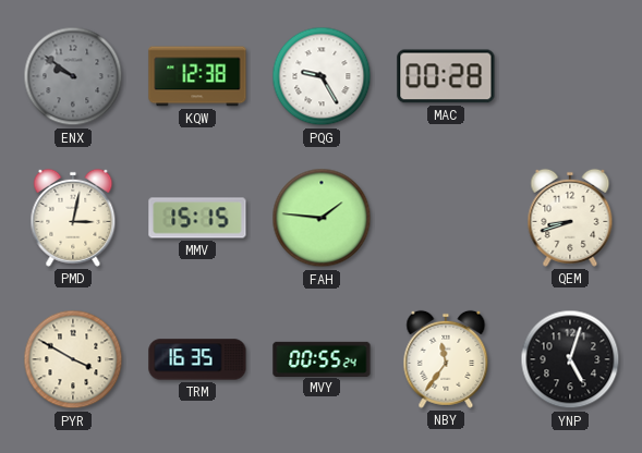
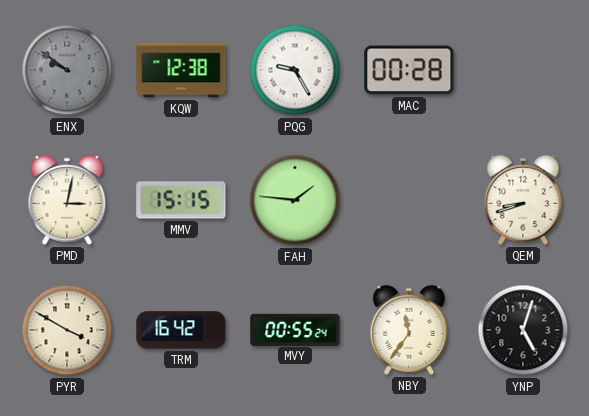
TRM: 16:35 -> 16:42 (181, 330)
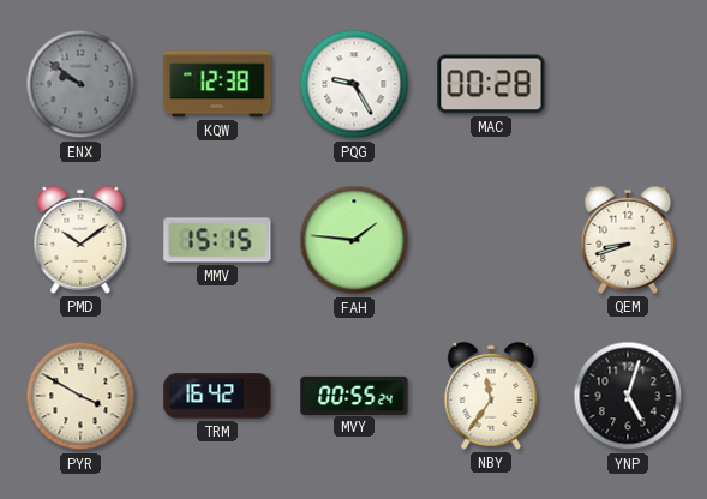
PMD: 3:02 -> 10:09 (80, 240)
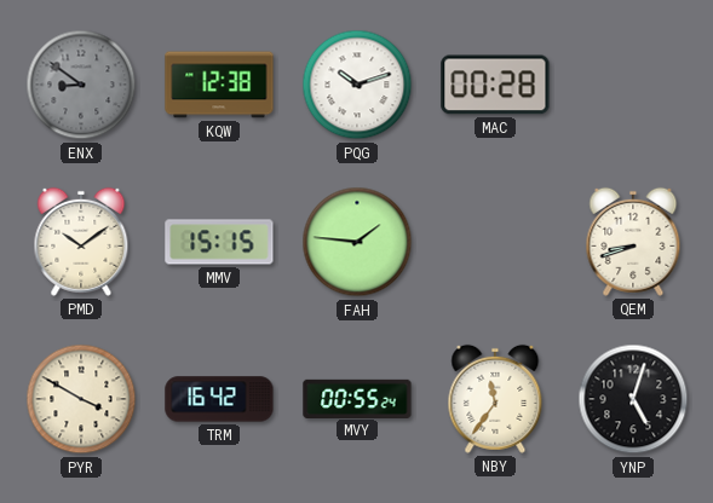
ENX: 9:51 -> 8:51 (81, 85)
PQG: 9:25 -> 10:12 (357, 85)
